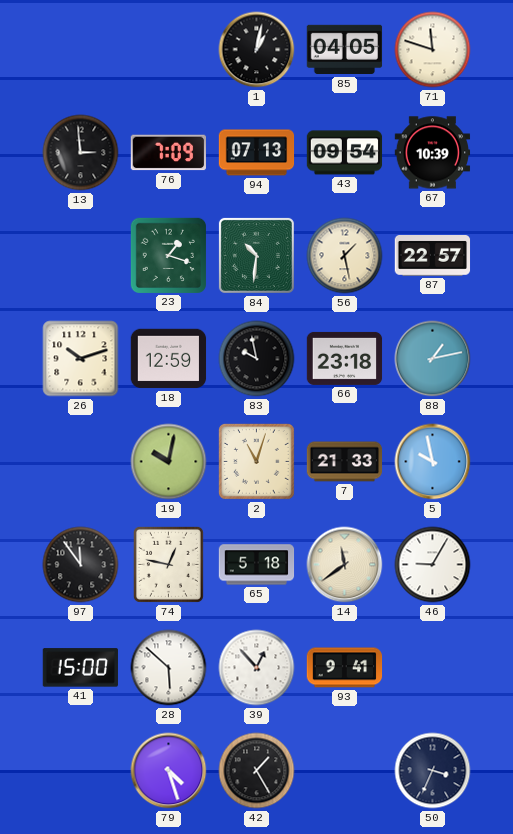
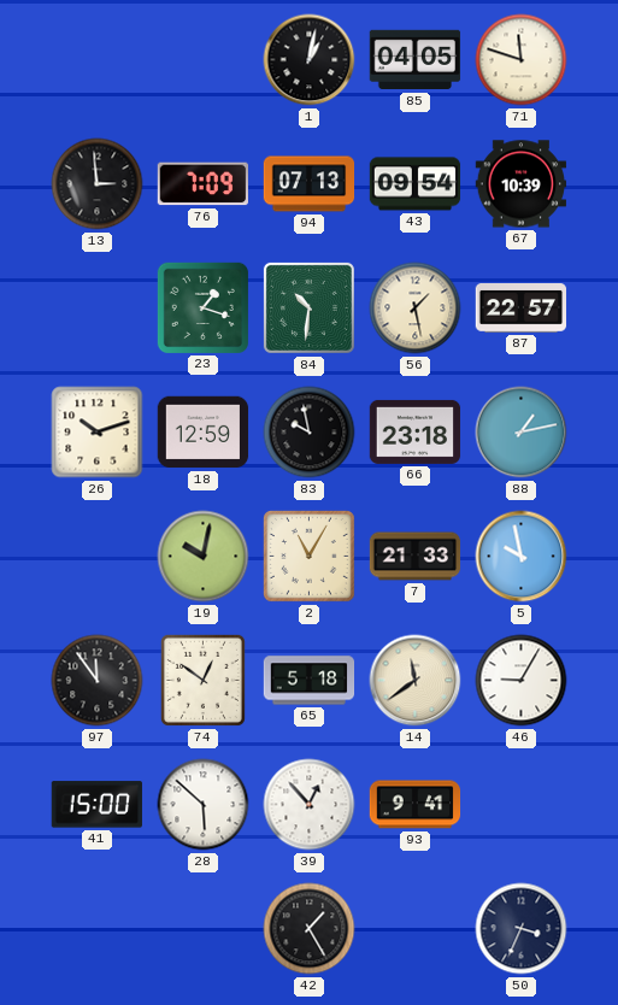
2: 11:03 -> 11:05 (308, 556)
74: 12:47 -> 12:51 (202, 680)
79: 4:27 -> none (169, 771)
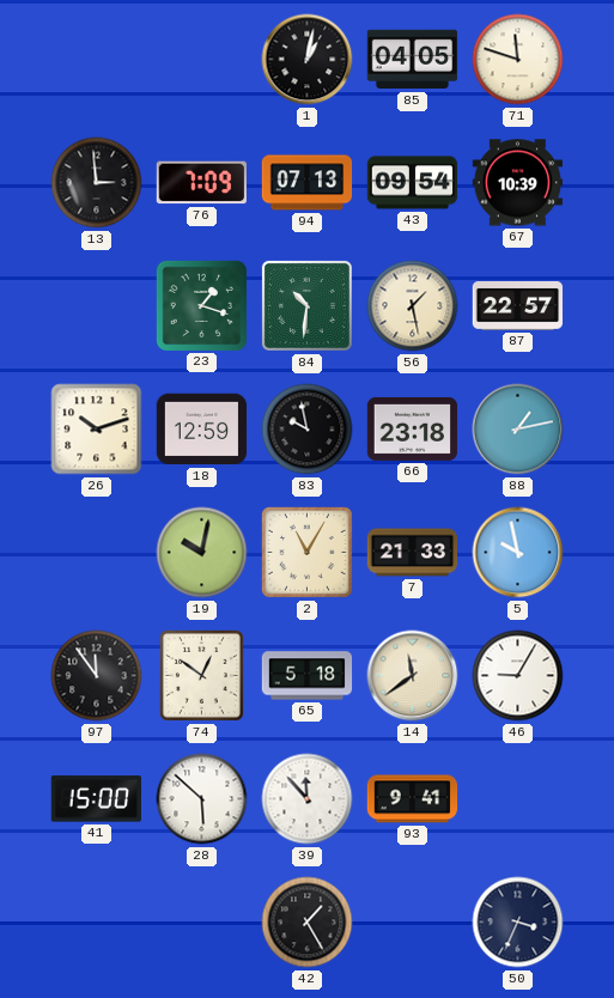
39: 12:53 -> 11:53 (308, 799)
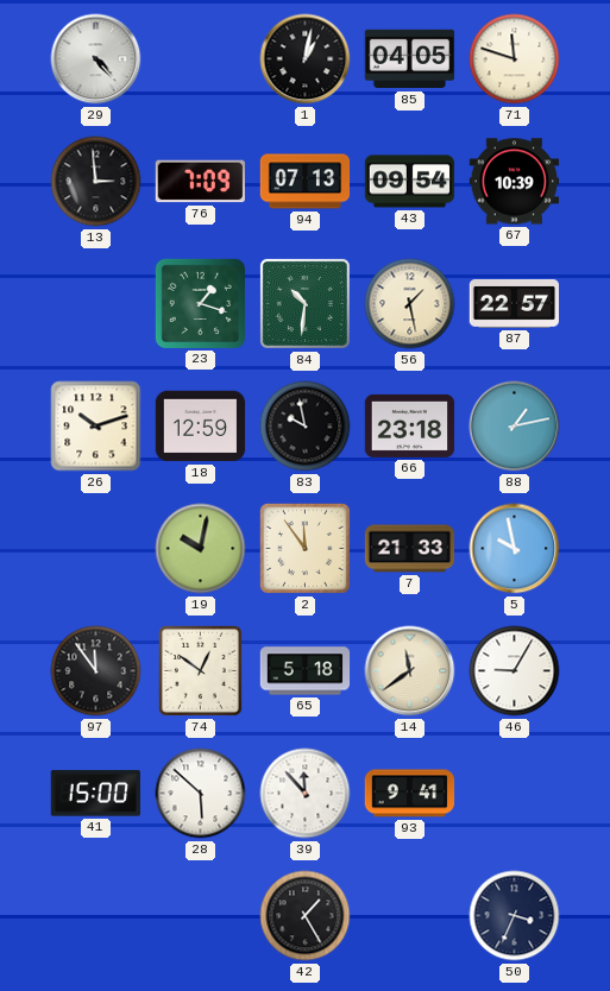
29: none -> 4:23 (96, 59)
2: 11:05 -> 11:54 (304, 548)
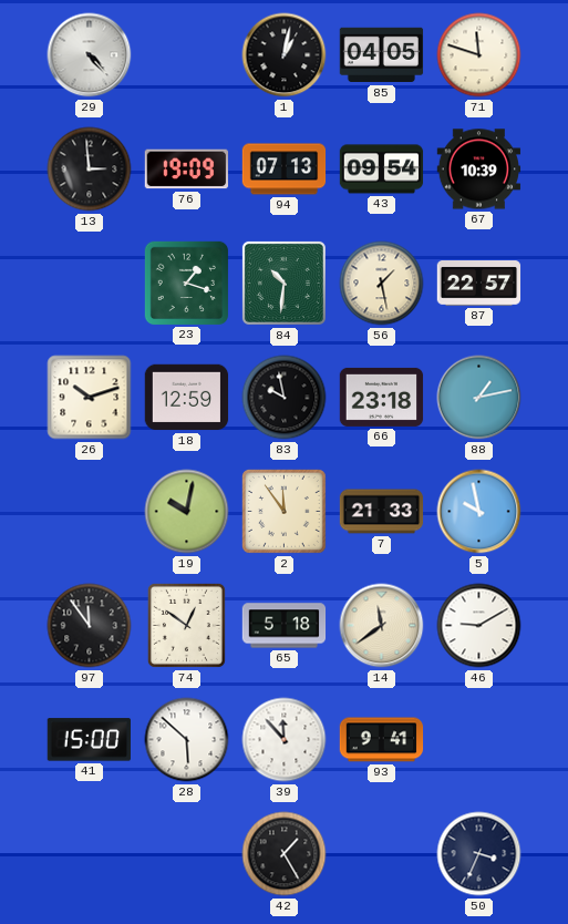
76: 7:09 -> 19:09 (187, 170)
46: 9:05 -> 9:10 (479, 626)
